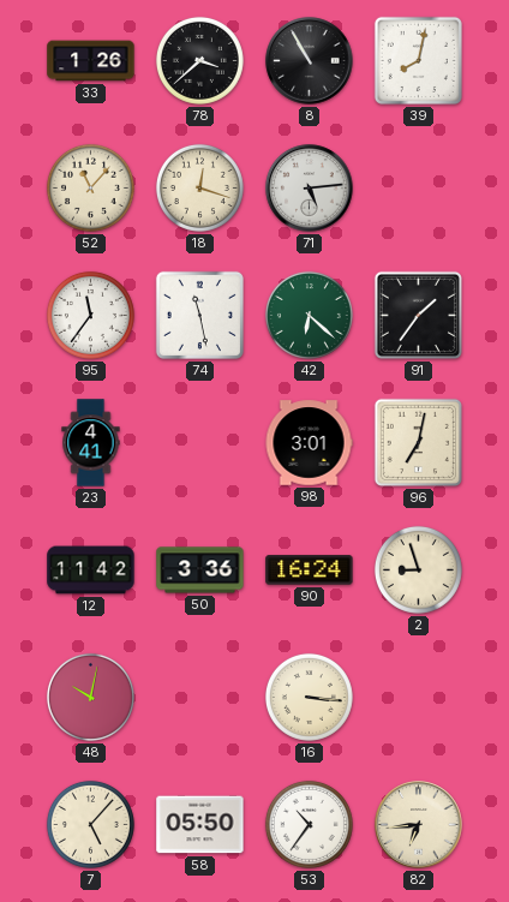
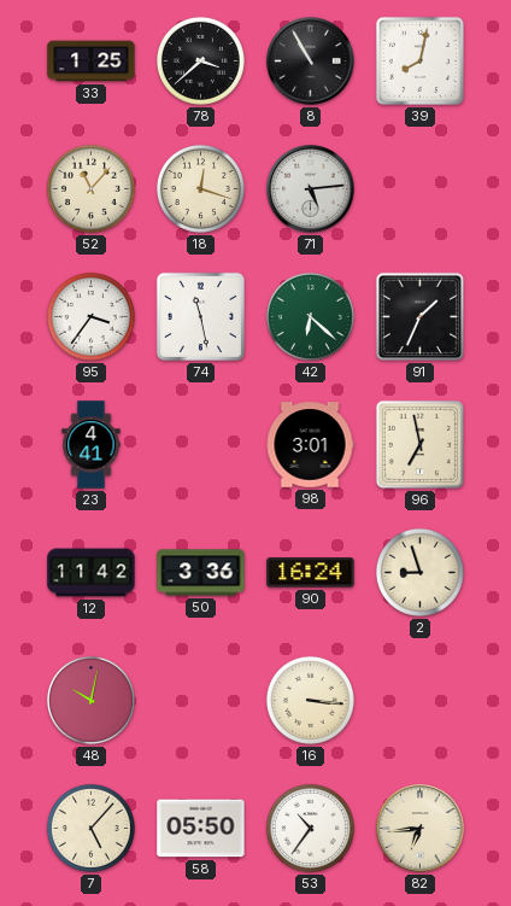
33: 1:26 -> 1:25 (92, 62)
95: 11:36 -> 3:36 (90, 316)
91: 1:36 -> 1:34 (419, 316)
96: 7:02 -> 6:58 (419, 444)
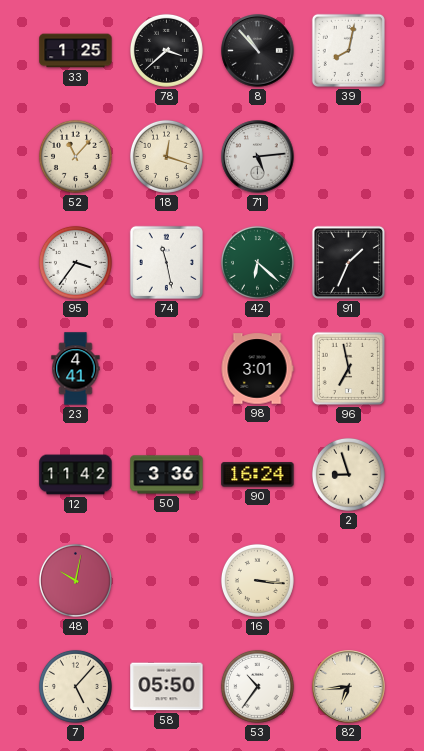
8: 10:55 -> 10:53 (258, 51)
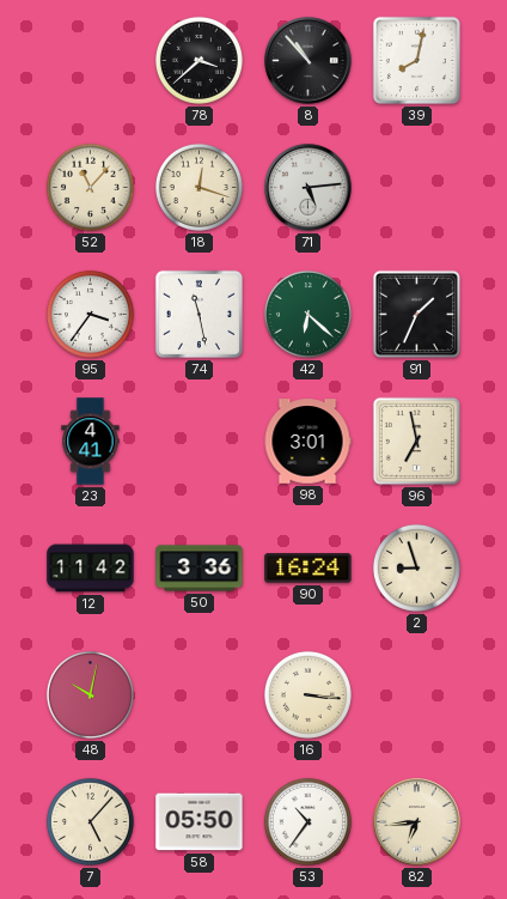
33: 1:25 -> none (76, 51)
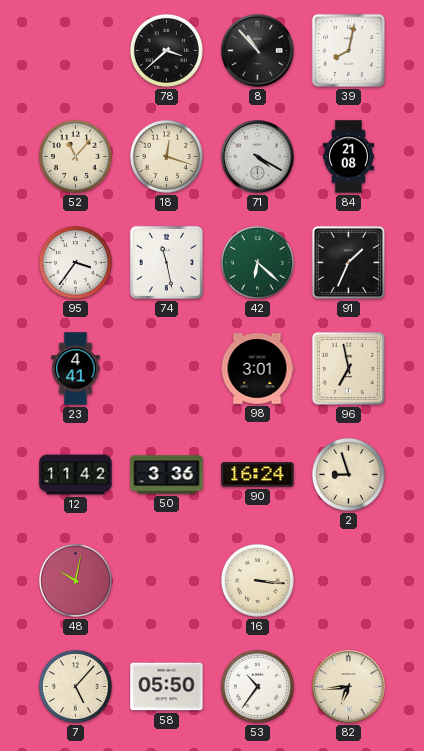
71: 5:14 -> 4:20 (258, 157)
84: none -> 21:08 (348, 157)
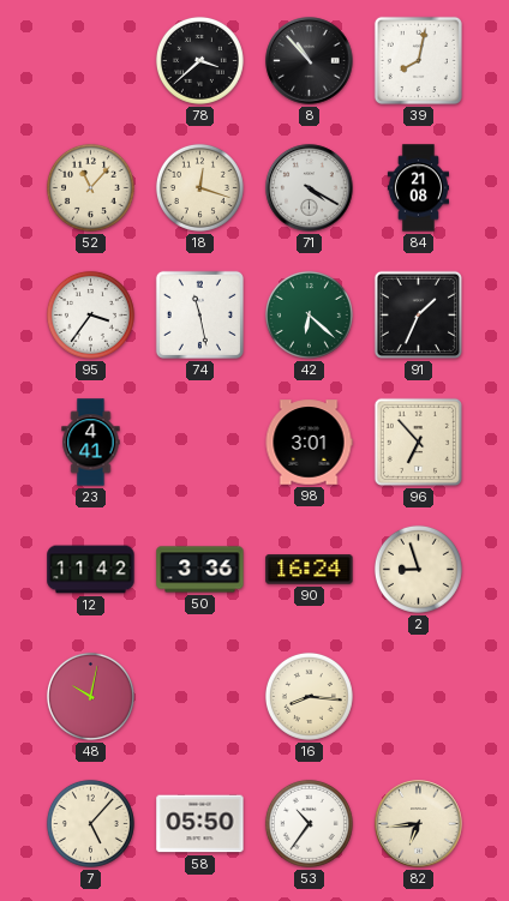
96: 6:58 -> 6:53 (418, 442)
16: 3:16 -> 8:16 (309, 696)
